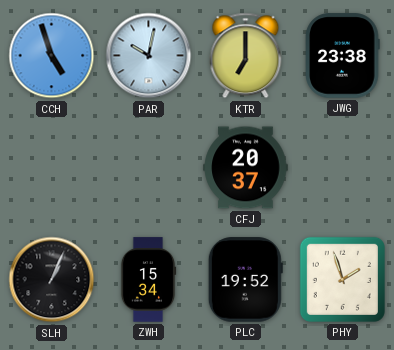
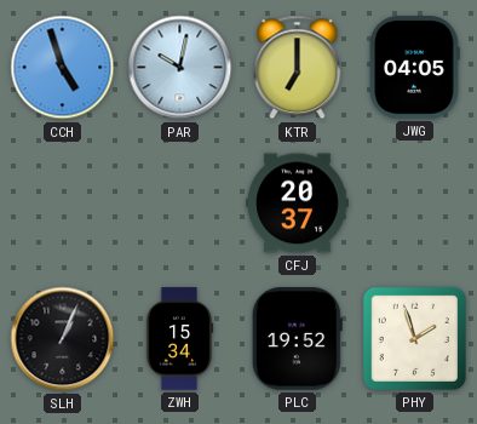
JWG: 23:38 -> 04:05 (415, 68)
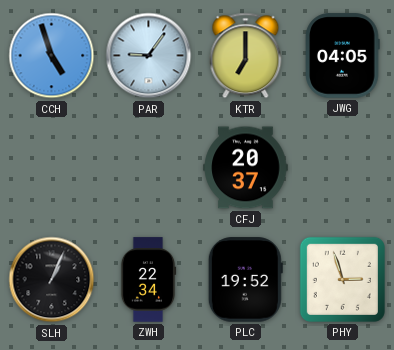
PAR: 10:02 -> 9:06 (149, 56)
ZWH: 15:34 -> 22:34 (148, 280)
PHY: 1:57 -> 2:57 (342, 279)
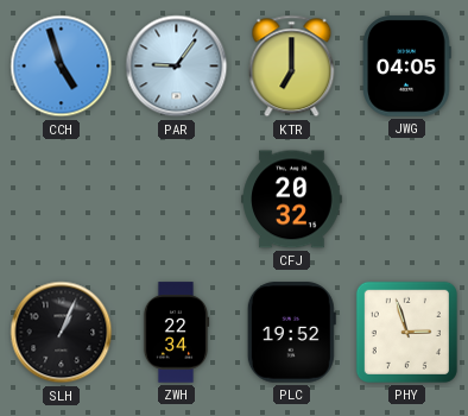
CFJ: 20:37 -> 20:32 (292, 200)
